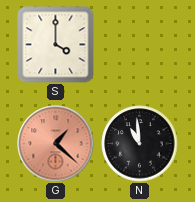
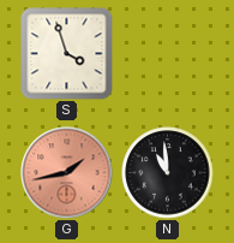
S: 4:00 -> 3:57 (67, 54)
G: 1:22 -> 1:43 (67, 173)
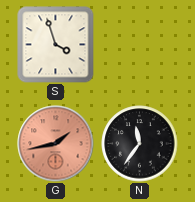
N: 10:59 -> 11:36 (140, 144)
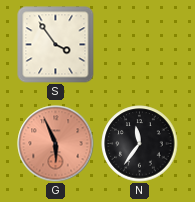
S: 3:57 -> 3:54 (56, 45)
G: 1:43 -> 5:56 (56, 144)
